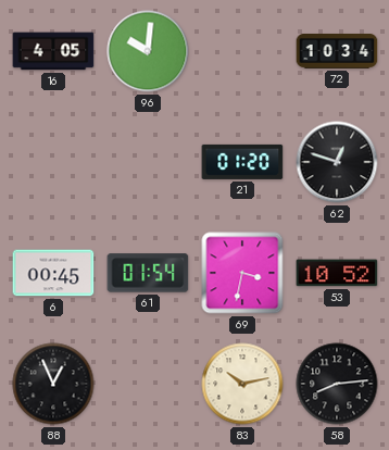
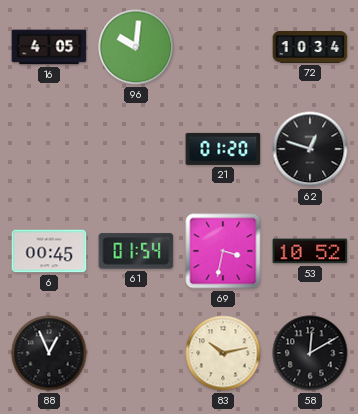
58: 8:14 -> 12:10 (310, 353)
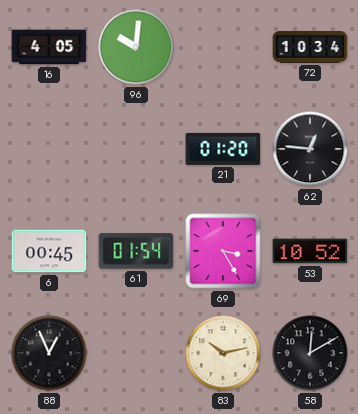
62: 12:48 -> 12:46 (310, 149)
69: 3:32 -> 3:25 (223, 251)
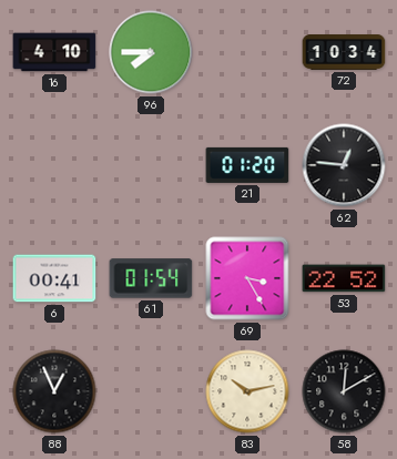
16: 4:05 -> 4:10 (54, 52)
96: 10:01 -> 7:45 (151, 52)
6: 00:45 -> 00:41 (54, 278)
53: 10:52 -> 22:52 (344, 278)
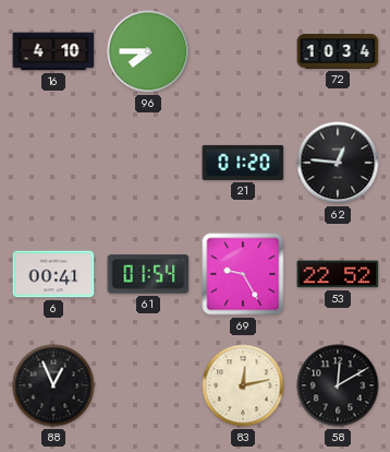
69: 3:25 -> 9:25 (243, 274)
83: 10:13 -> 12:13 (243, 385)
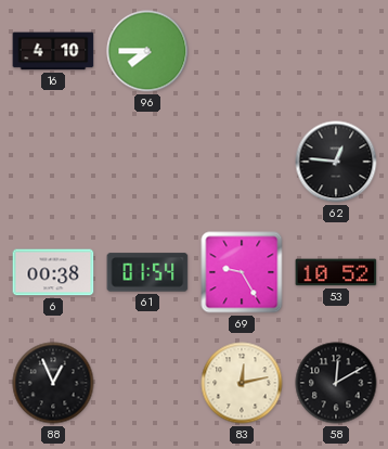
72: 10:34 -> none (338, 52)
21: 01:20 -> none (243, 163)
6: 00:41 -> 00:38 (53, 272)
53: 22:52 -> 10:52 (336, 272)
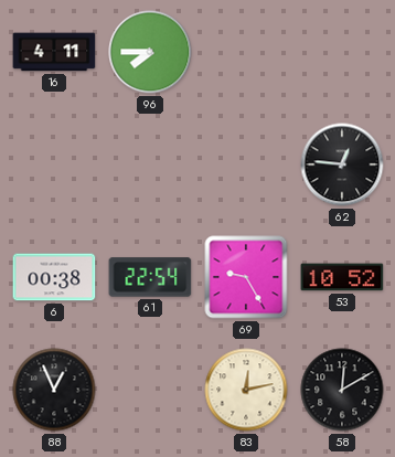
16: 4:10 -> 4:11 (54, 52)
61: 01:54 -> 22:54 (150, 277)
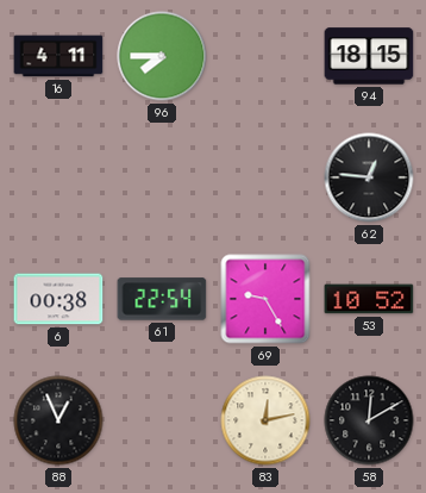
94: none -> 18:15 (369, 56)
